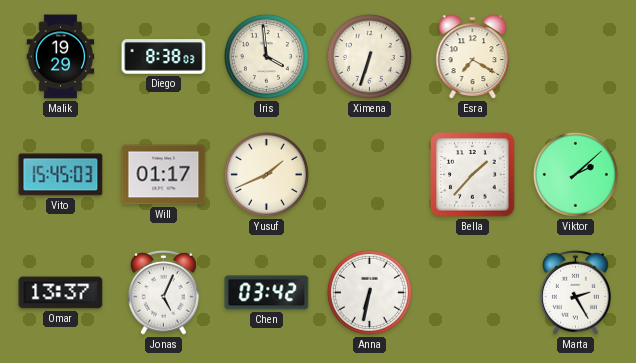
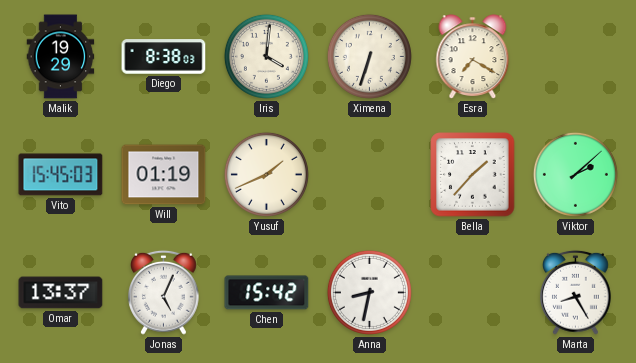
Iris: 3:59 -> 4:01 (266, 56)
Will: 01:17 -> 01:19 (164, 175)
Chen: 03:42 -> 15:42 (267, 293)
Anna: 6:32 -> 8:32 (369, 292)
Marta: 2:25 -> 8:25 (576, 292)
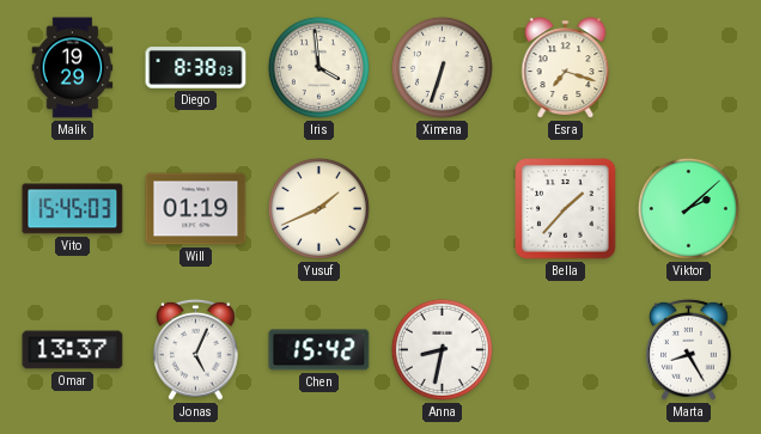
Iris: 4:01 -> 3:59 (318, 67)
Esra: 7:20 -> 7:18 (566, 68)
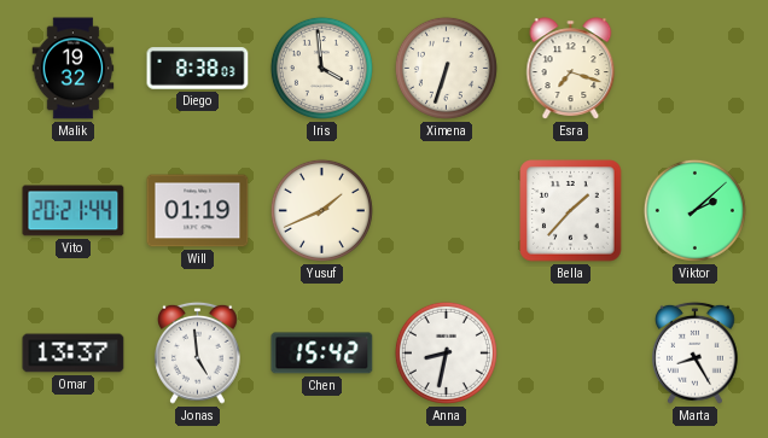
Malik: 19:29 -> 19:32 (74, 69)
Vito: 15:45 -> 20:21 (74, 211)
Jonas: 5:04 -> 4:59 (198, 352)
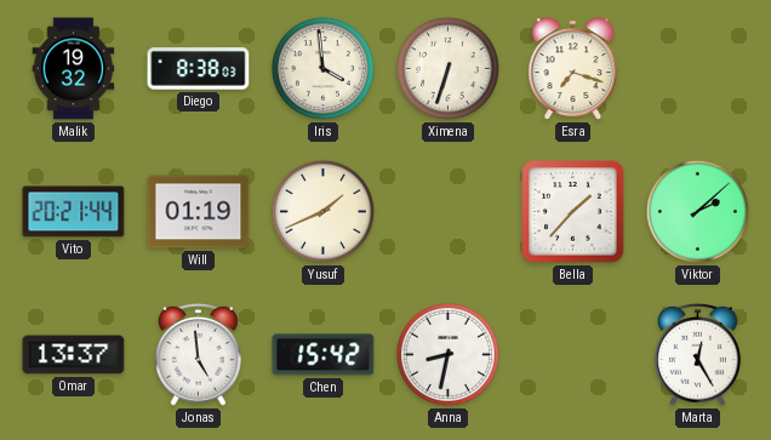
Marta: 8:25 -> 12:25 (698, 354)
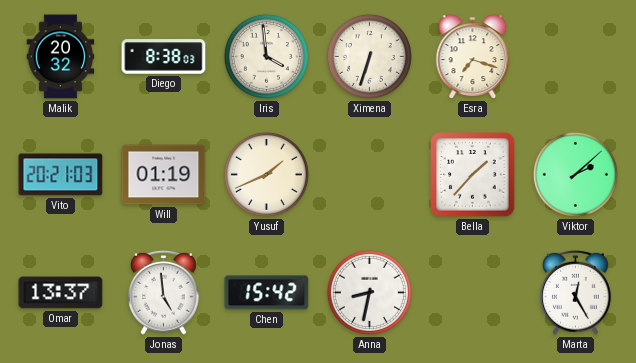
Malik: 19:32 -> 20:32 (61, 57)
Vito: 20:21:44 -> 20:21:03 (61, 175)
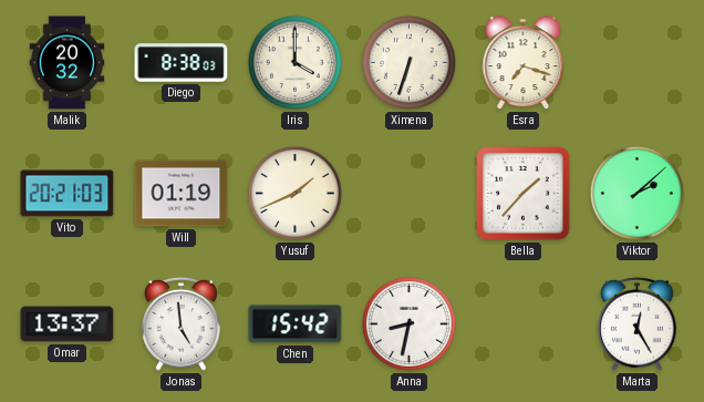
Iris: 3:59 -> 4:00 (294, 62)
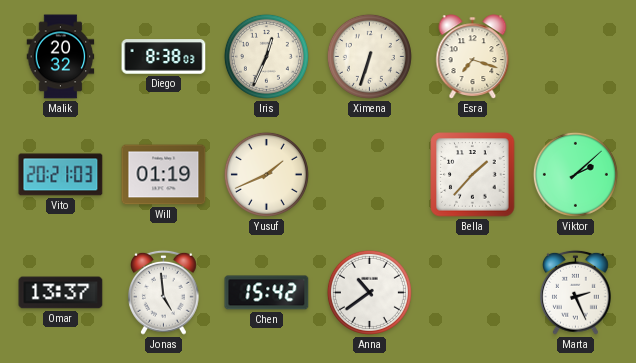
Iris: 4:00 -> 12:34 (266, 56)
Anna: 8:32 -> 10:39 (369, 292)
Marta: 12:25 -> 2:26 (576, 292)
